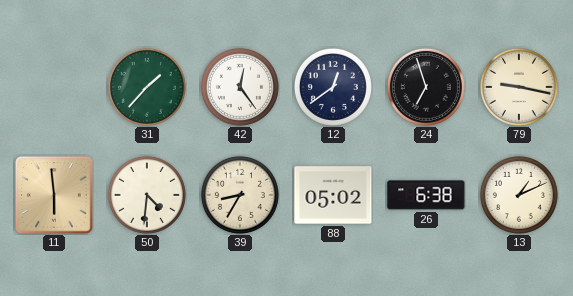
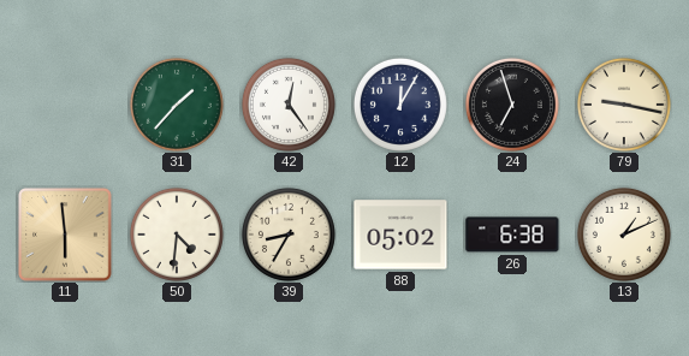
12: 12:39 -> 12:05 (400, 105)
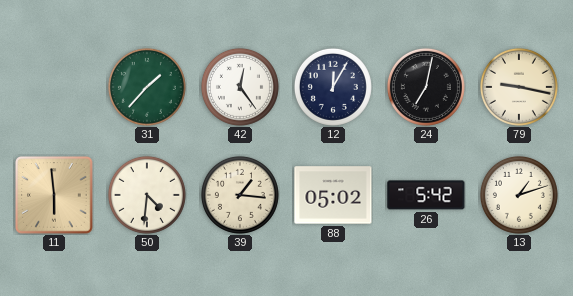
24: 6:57 -> 7:02 (426, 87)
39: 8:35 -> 1:16 (240, 195)
26: 6:38 -> 5:42 (426, 195)
13: 1:11 -> 1:12 (519, 195)
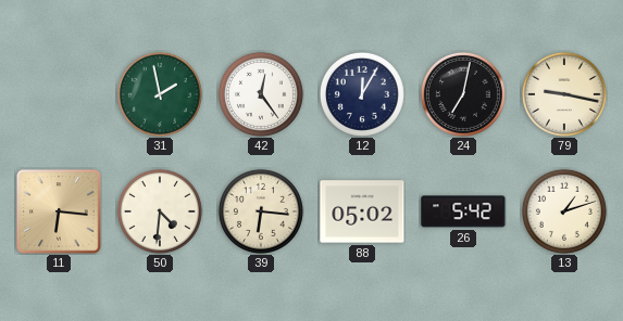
31: 1:37 -> 1:58 (160, 94)
11: 5:59 -> 6:16 (59, 211)
39: 1:16 -> 6:16 (261, 211)
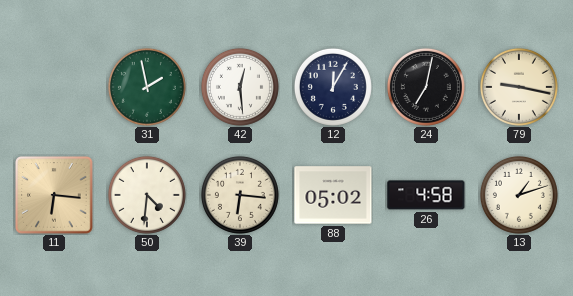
42: 12:24 -> 12:29 (240, 87)
26: 5:42 -> 4:58 (426, 195)
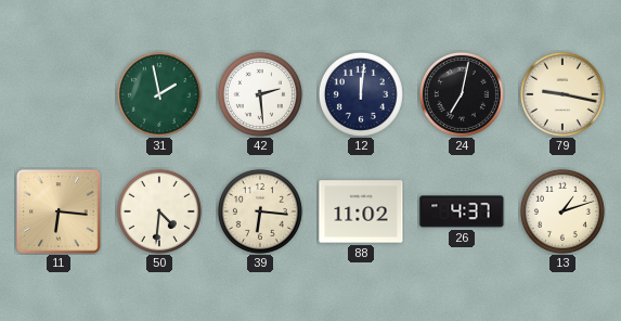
42: 12:29 -> 2:29 (260, 94)
12: 12:05 -> 12:01 (361, 94)
88: 05:02 -> 11:02 (361, 211)
26: 4:58 -> 4:37 (462, 211)
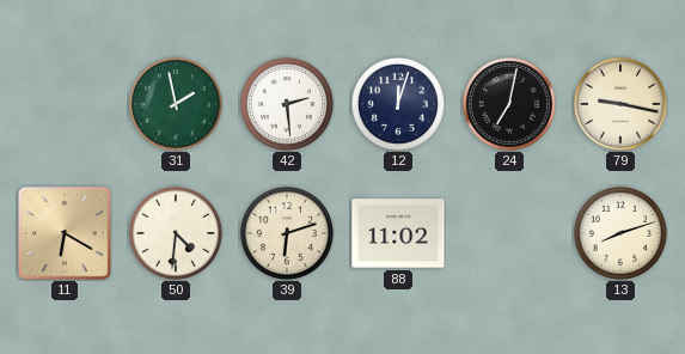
12: 12:01 -> 12:03 (398, 104)
11: 6:16 -> 6:20 (65, 233)
39: 6:16 -> 6:12 (287, 233)
26: 4:37 -> none (462, 211)
13: 1:12 -> 8:12 (620, 233)
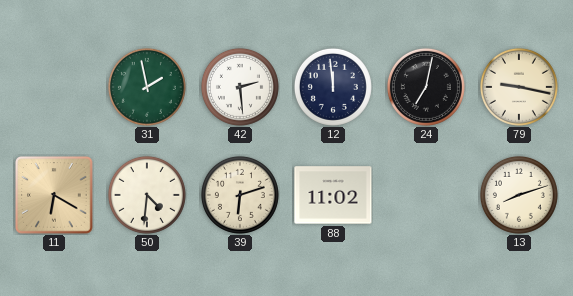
12: 12:03 -> 11:59 (333, 87)
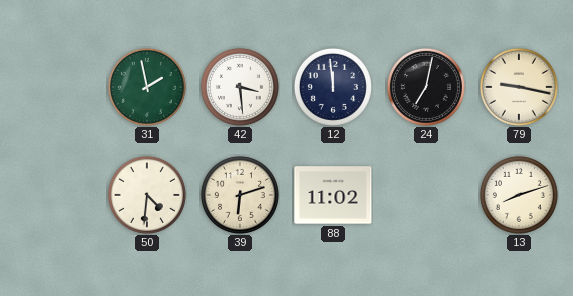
42: 2:29 -> 3:29 (240, 87)
11: 6:20 -> none (54, 195)
